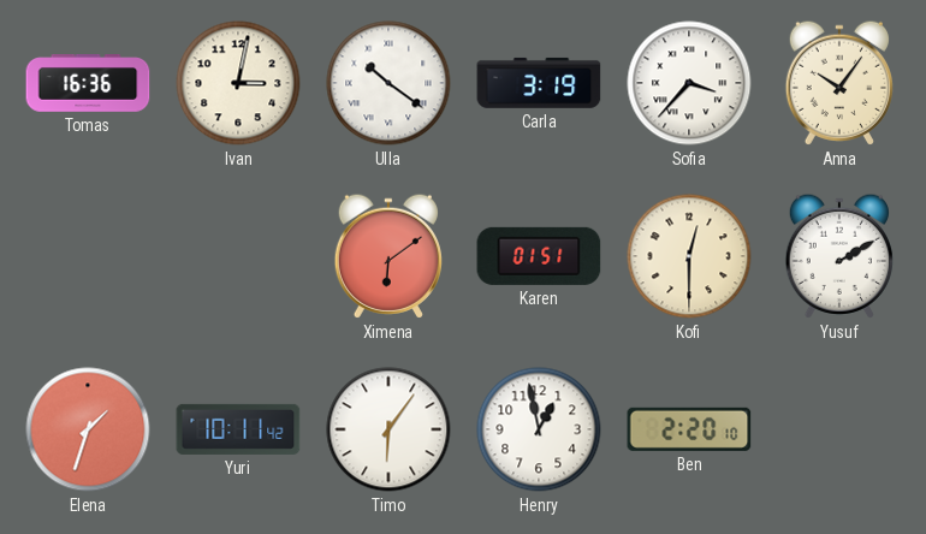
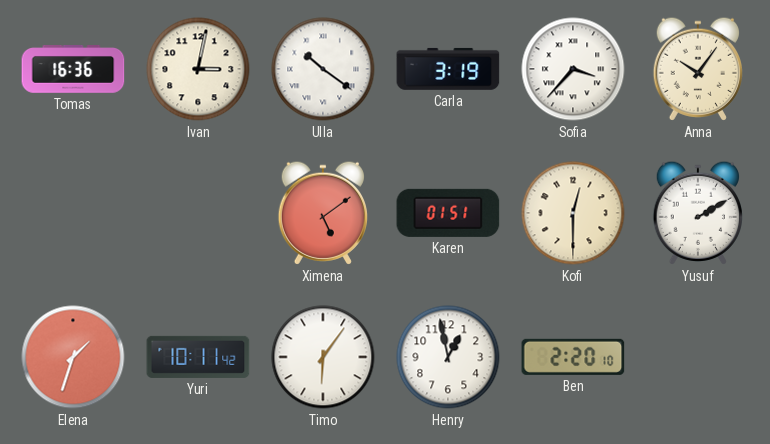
Ximena: 6:09 -> 5:09 (323, 213)
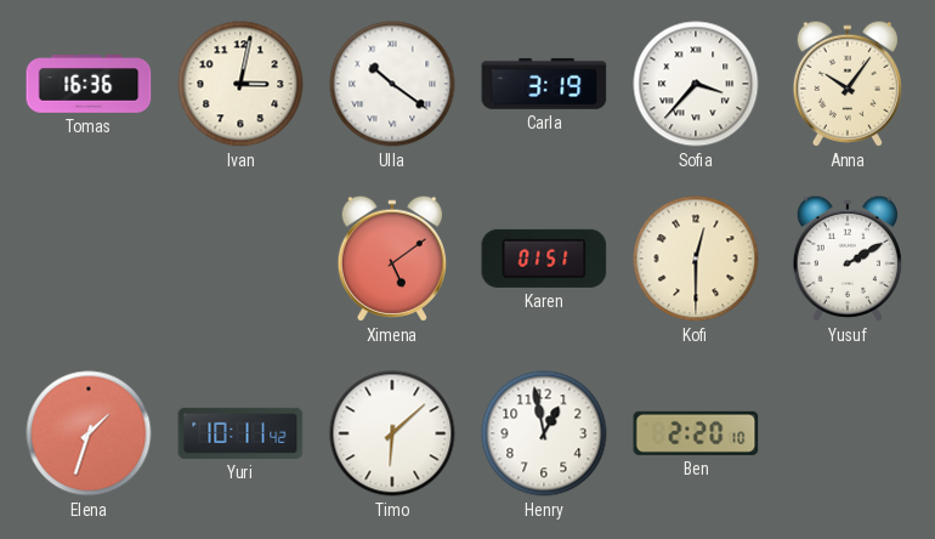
Timo: 6:06 -> 6:08 (392, 433)
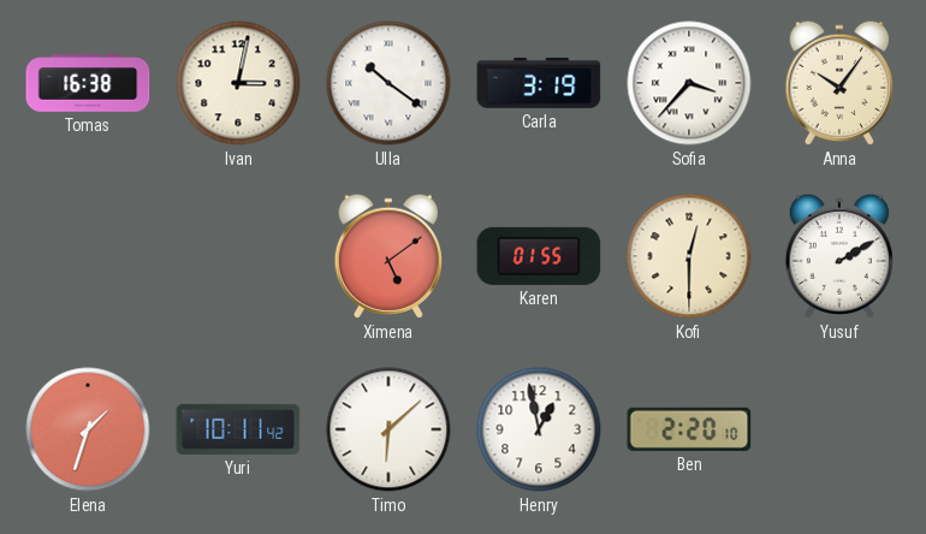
Tomas: 16:36 -> 16:38 (88, 84)
Karen: 01:51 -> 01:55 (539, 256)
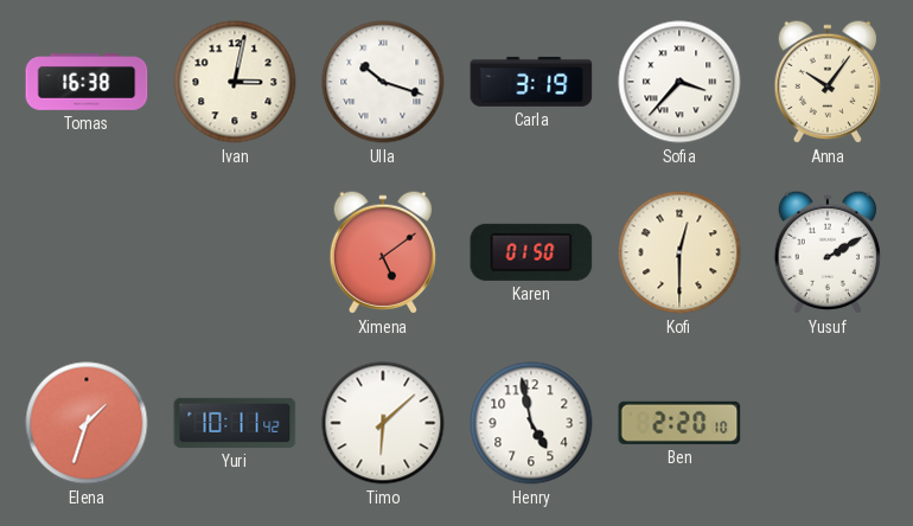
Ulla: 10:21 -> 10:18 (383, 82)
Karen: 01:55 -> 01:50 (531, 252)
Henry: 12:58 -> 4:58 (531, 423)
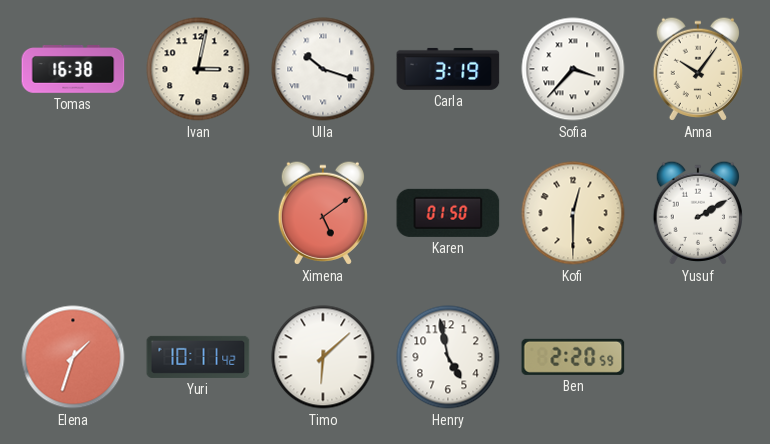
Ben: 2:20:10 -> 2:20:59 (573, 357)
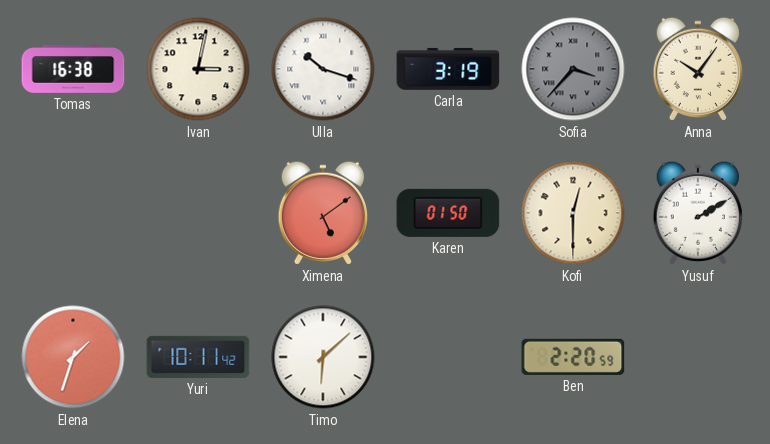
Sofia dial: white -> grey (573, 69)
Henry: 4:58 -> none (448, 357)
